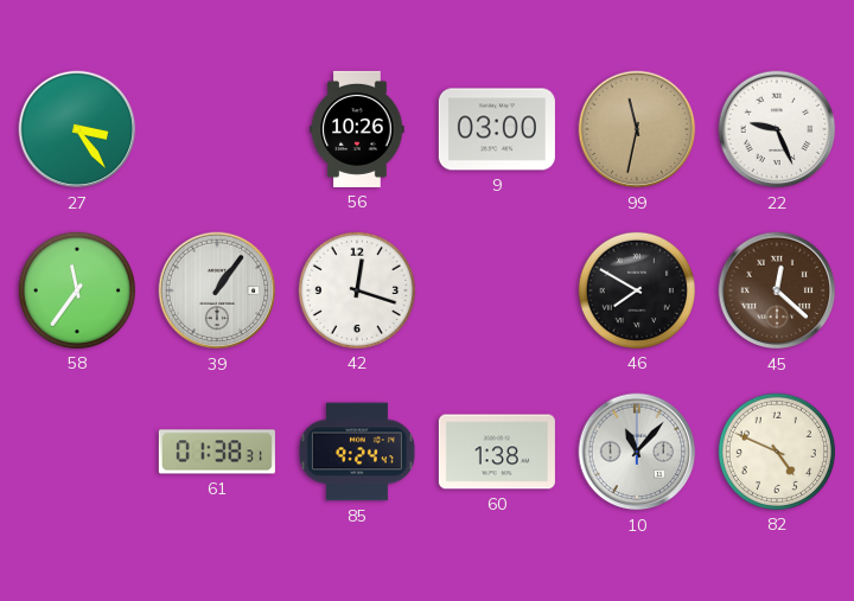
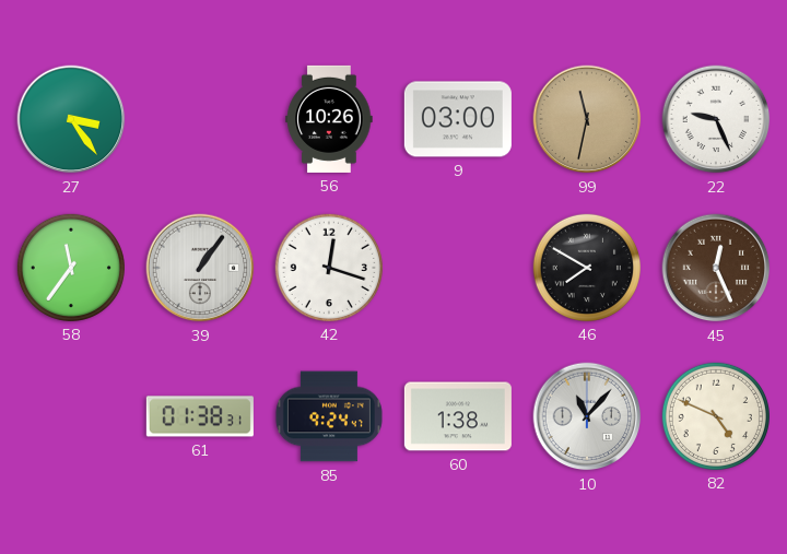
45: 12:22 -> 12:26 (716, 268)
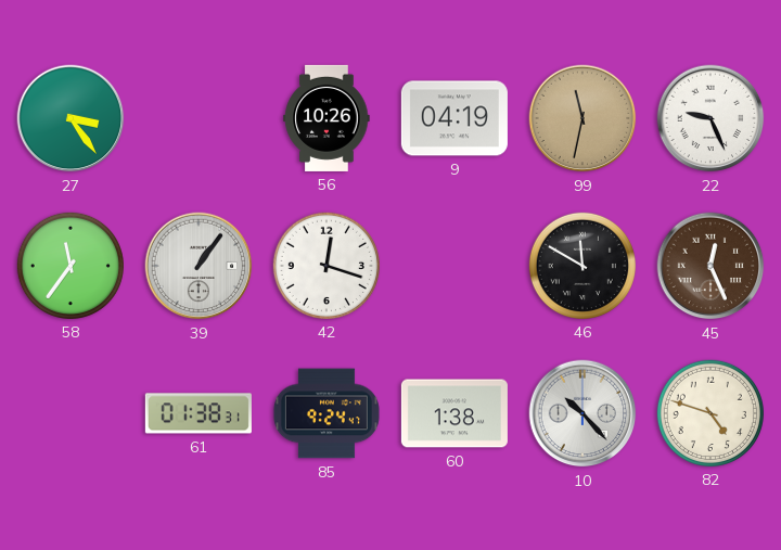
9: 03:00 -> 04:19 (454, 118)
46: 7:50 -> 11:50 (582, 266)
10: 11:07 -> 10:23 (582, 413)
82: 4:49 -> 4:48 (710, 413)
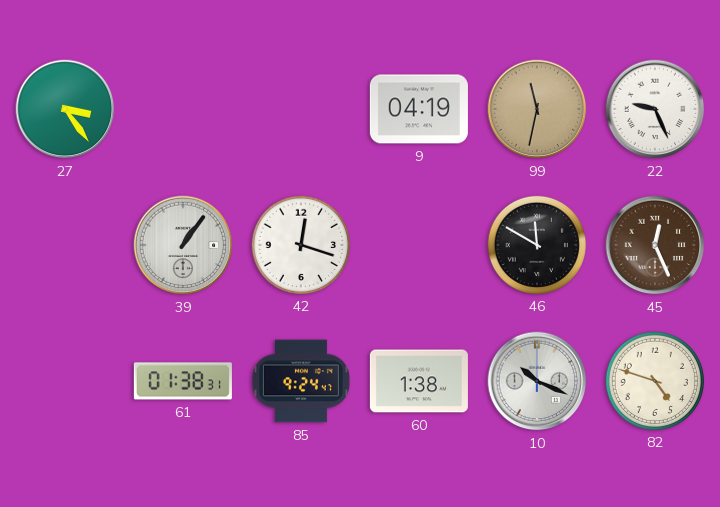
56: 10:26 -> none (327, 118)
58: 11:36 -> none (71, 266)
10: 10:23 -> 10:19 (537, 381)
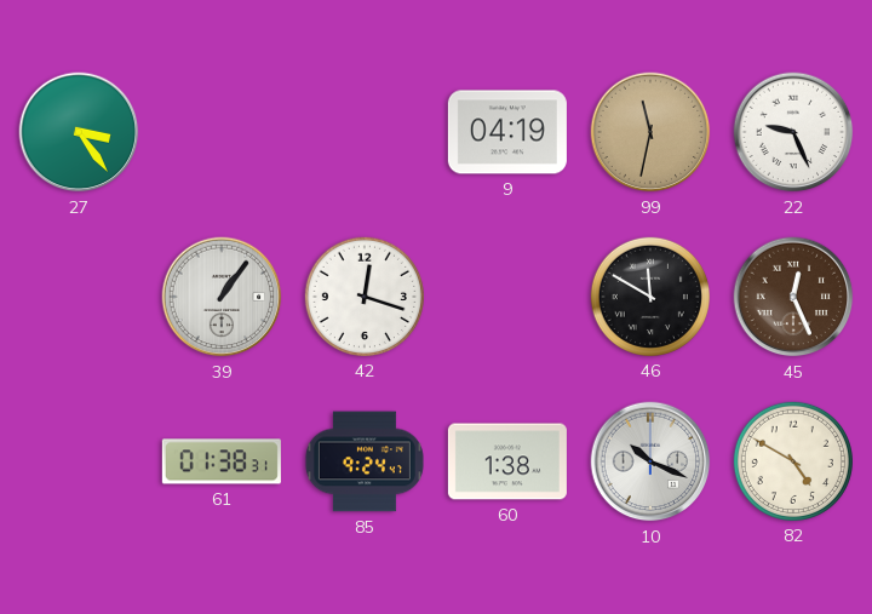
82: 4:48 -> 4:50 (793, 461)
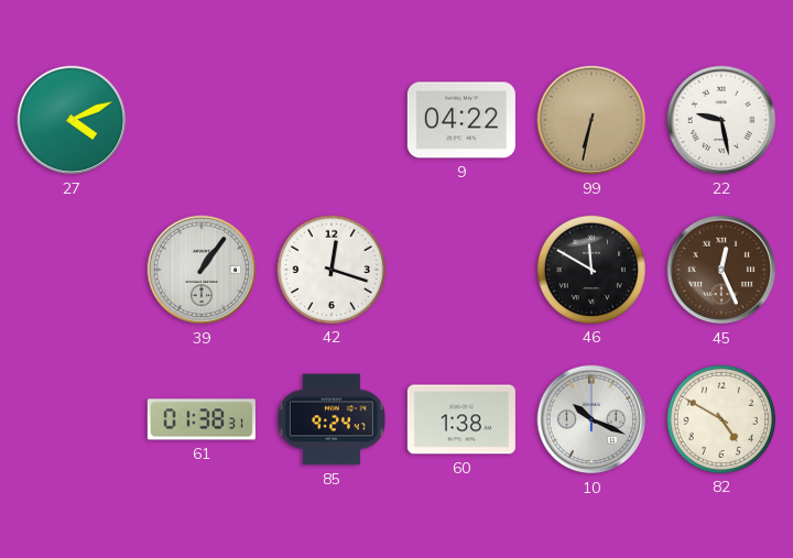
27: 3:24 -> 4:11 (72, 120)
9: 04:19 -> 04:22 (461, 120)
99: 11:32 -> 6:32 (591, 120)
22: 9:26 -> 9:28 (721, 120)
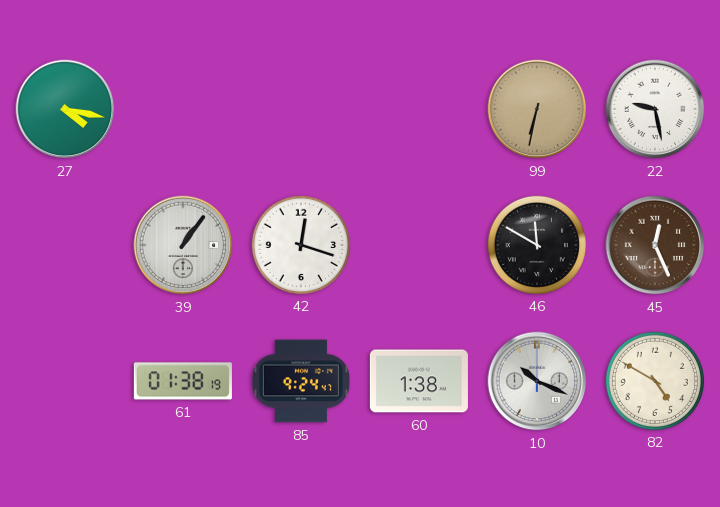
27: 4:11 -> 4:17 (65, 109)
9: 04:22 -> none (461, 120)
61: 01:38:31 -> 01:38:19 (183, 381)
